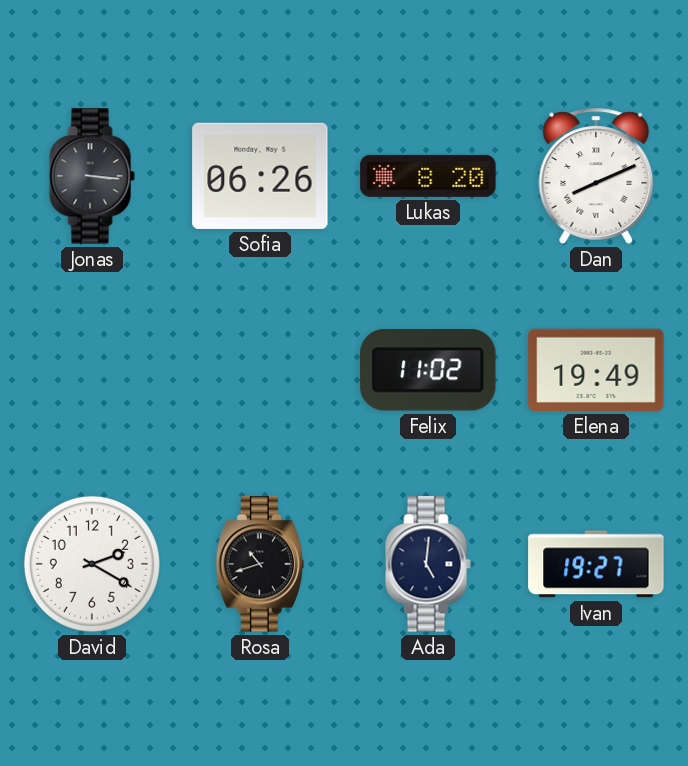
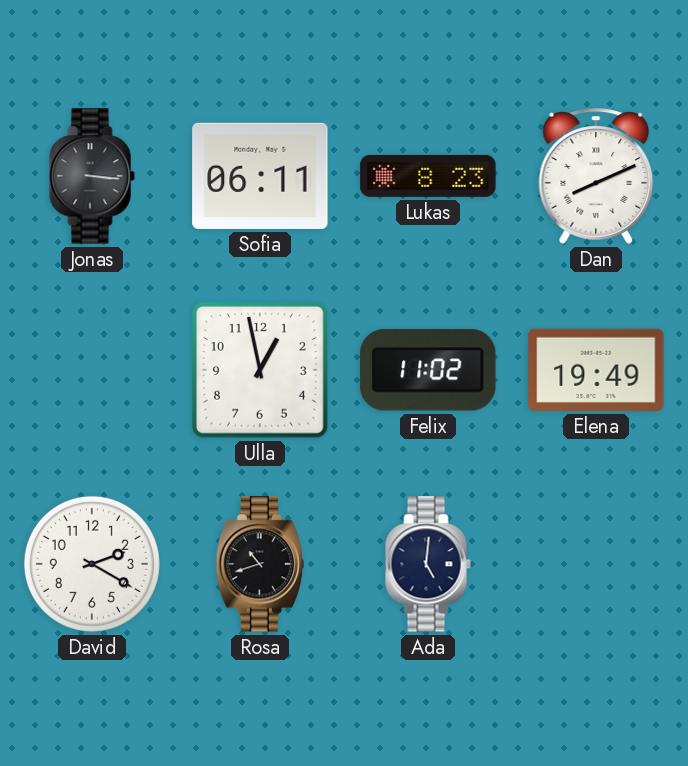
Sofia: 06:26 -> 06:11 (260, 176)
Lukas: 8:20 -> 8:23 (428, 176)
Ulla: none -> 12:58 (261, 371)
Ivan: 19:27 -> none (596, 564)
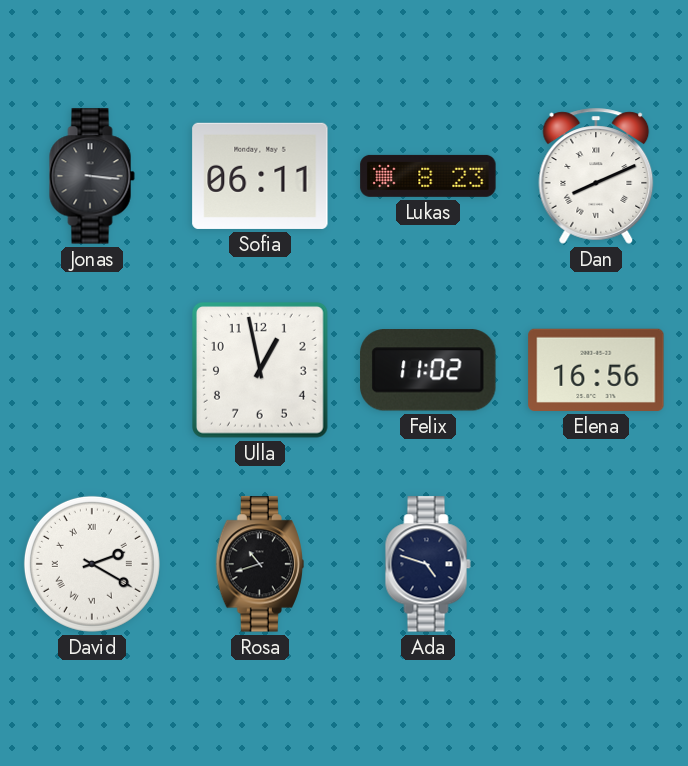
Elena: 19:49 -> 16:56 (596, 370)
David numerals: Arabic -> Roman (92, 564)
Ada: 5:01 -> 4:48 (428, 564)
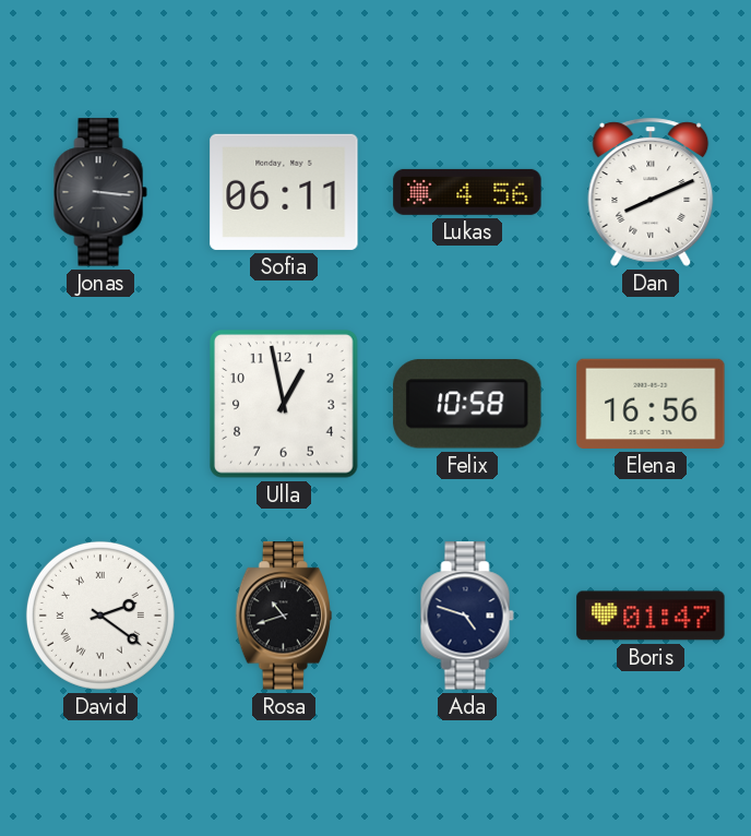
Lukas: 8:23 -> 4:56 (467, 192)
Felix: 11:02 -> 10:58 (467, 404)
David: 2:20 -> 2:21 (100, 616)
Boris: none -> 01:47 (651, 616)
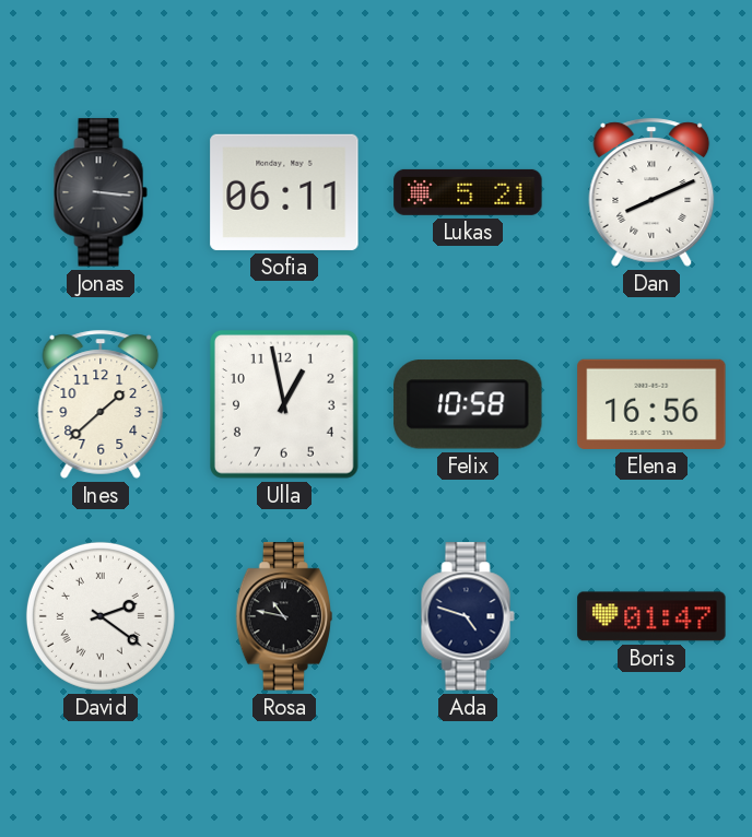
Lukas: 4:56 -> 5:21 (468, 192)
Ines: none -> 1:38 (101, 404)
Rosa: 10:42 -> 10:47 (283, 616)
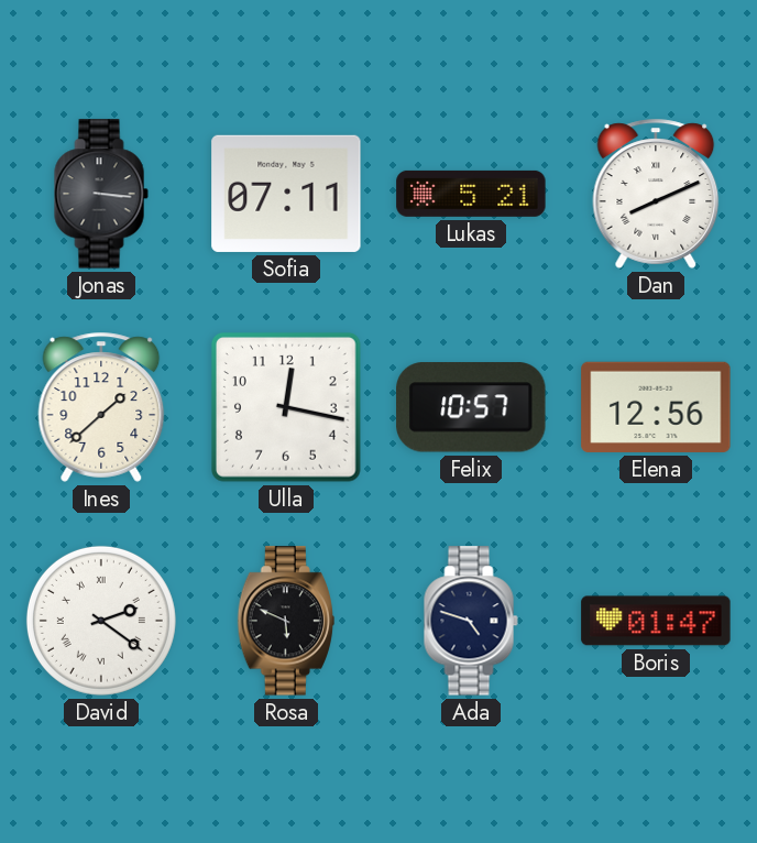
Sofia: 06:11 -> 07:11 (286, 194)
Ulla: 12:58 -> 12:17 (287, 408)
Felix: 10:58 -> 10:57 (471, 407)
Elena: 16:56 -> 12:56 (656, 407)
Rosa: 10:47 -> 5:49 (285, 621)
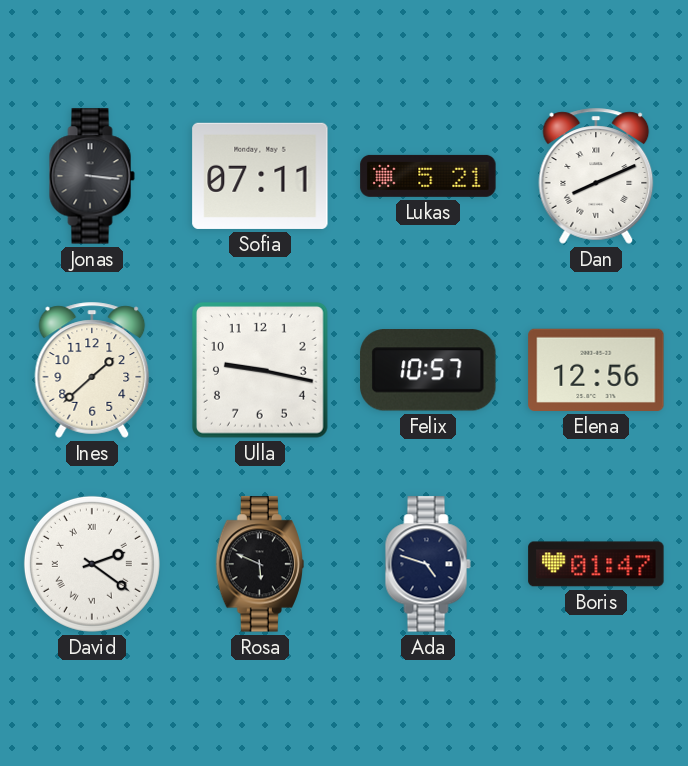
Ulla: 12:17 -> 9:17 (261, 371)
